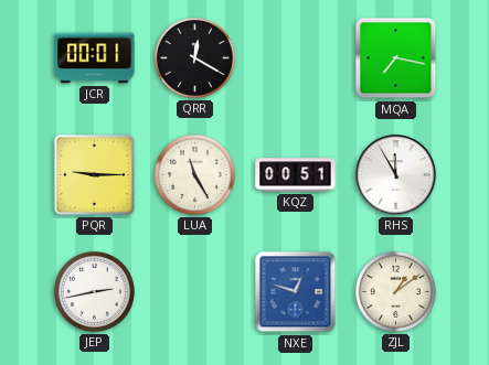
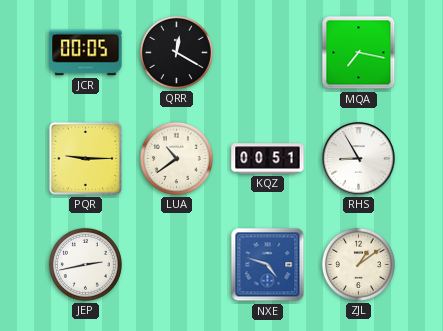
JCR: 00:01 -> 00:05 (86, 53)
LUA: 11:25 -> 10:39 (176, 158)
RHS: 11:55 -> 8:55 (359, 159)
NXE: 12:48 -> 4:48 (268, 265)
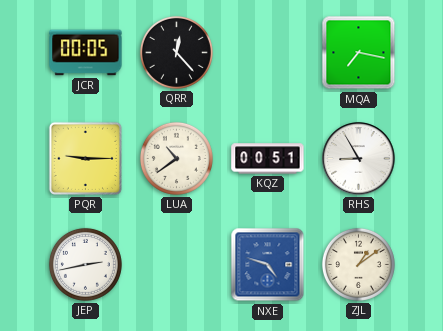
QRR: 12:20 -> 12:23 (176, 52)
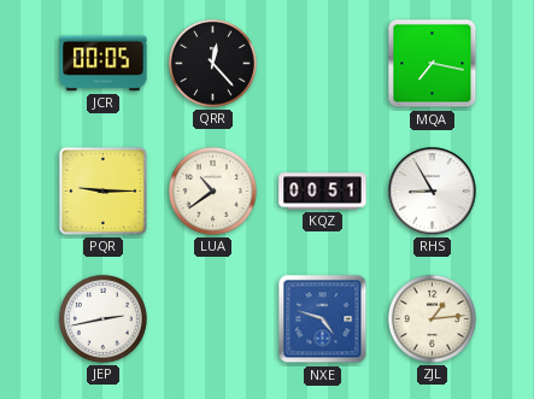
ZJL: 1:09 -> 1:14 (432, 318)
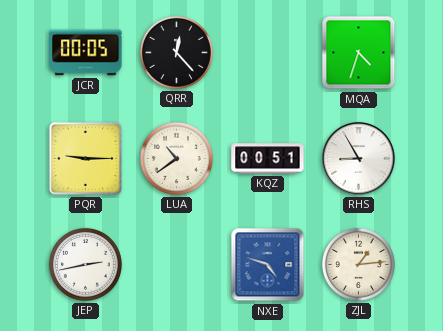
MQA: 7:17 -> 4:33 (359, 53)
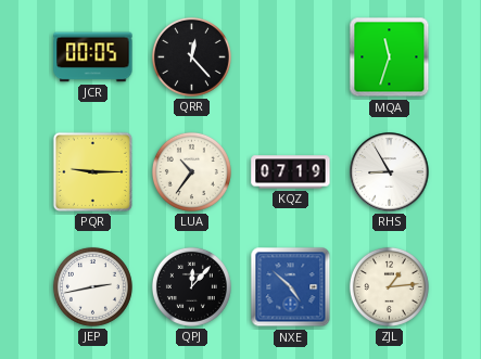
MQA: 4:33 -> 11:33 (390, 57)
LUA: 10:39 -> 10:36 (191, 171)
KQZ: 00:51 -> 07:19 (291, 172)
QPJ: none -> 12:07 (191, 286)
NXE: 4:48 -> 4:52 (291, 287)
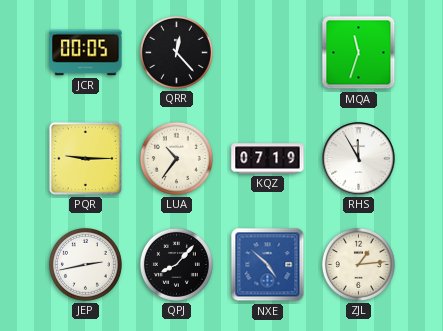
RHS: 8:55 -> 11:55 (359, 159)
QPJ: 12:07 -> 8:07 (176, 264)
